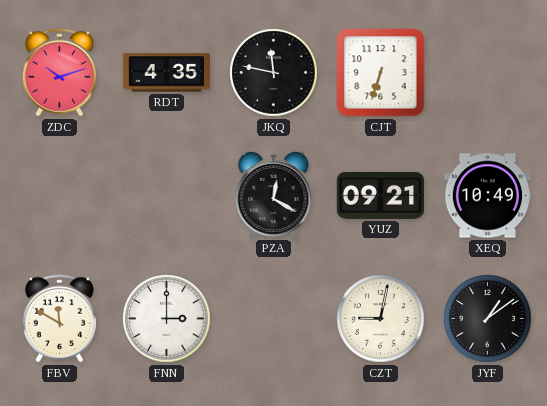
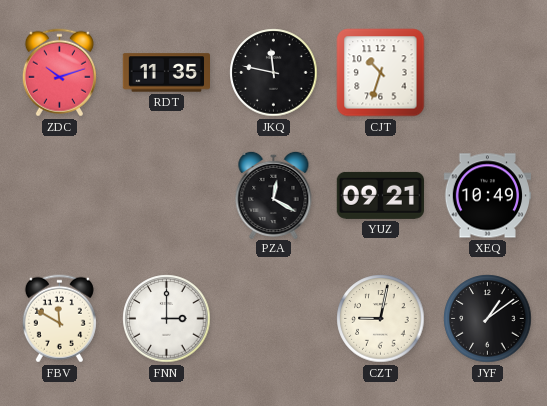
RDT: 4:35 -> 11:35 (166, 73)
CJT: 6:33 -> 10:33 (381, 73)
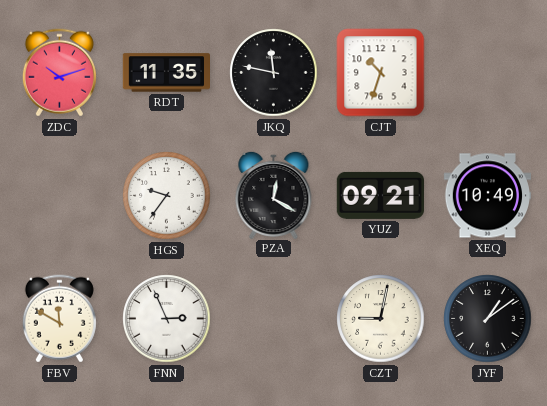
HGS: none -> 9:36 (167, 196)
FNN: 3:00 -> 2:56 (167, 319)
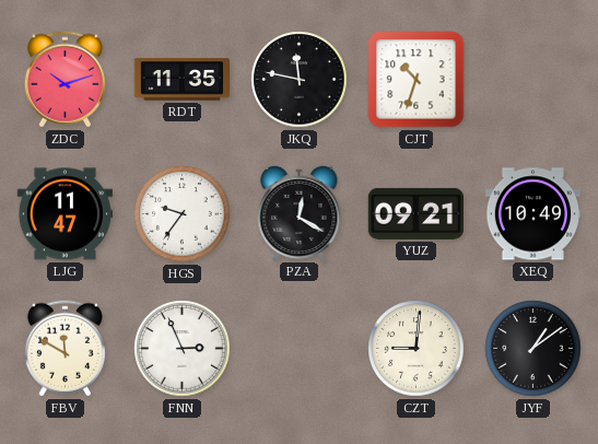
LJG: none -> 11:47 (65, 214)
CZT: 9:02 -> 9:01 (417, 349)
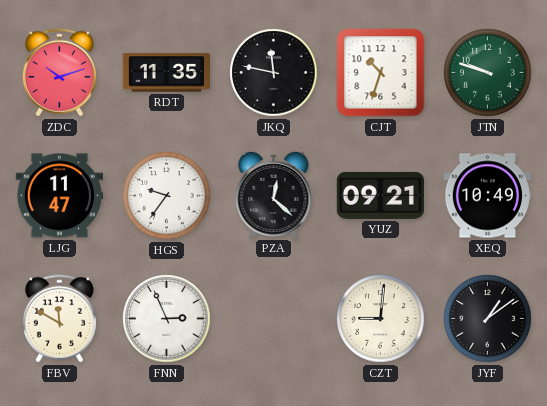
JTN: none -> 9:48 (488, 73)
PZA: 12:20 -> 12:22 (274, 194)
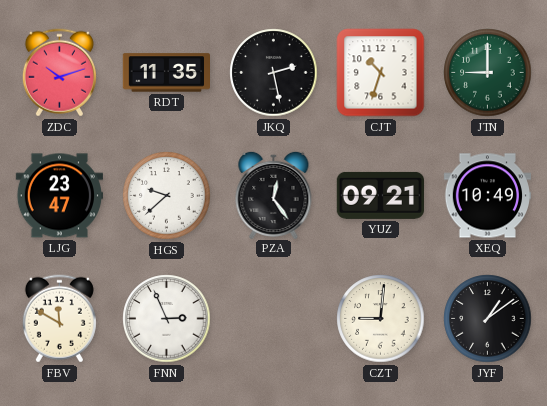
JKQ: 11:47 -> 2:28 (274, 73)
JTN: 9:48 -> 9:00 (488, 73)
LJG: 11:47 -> 23:47 (59, 196)
HGS: 9:36 -> 9:38 (167, 196)
PZA: 12:22 -> 12:24 (274, 194)
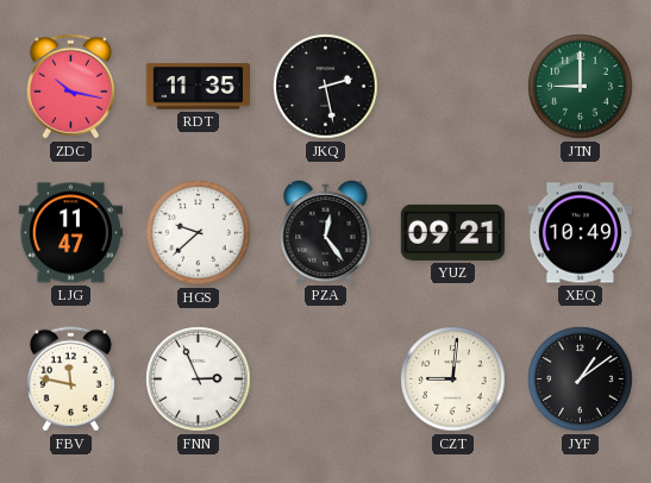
ZDC: 10:12 -> 10:17 (70, 87)
CJT: 10:33 -> none (381, 73)
LJG: 23:47 -> 11:47 (70, 233)
FBV: 11:50 -> 11:47 (70, 379)
